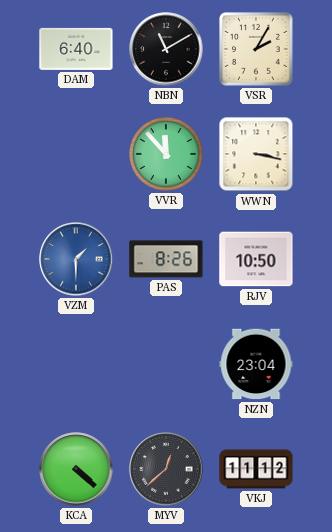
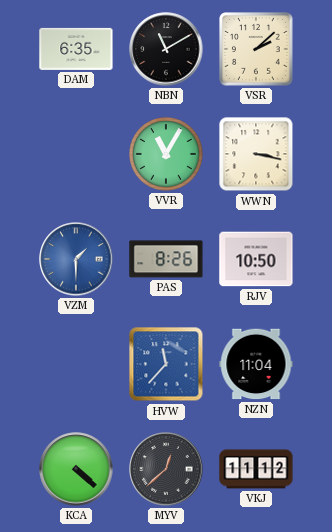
DAM: 6:40 -> 6:35 (76, 49)
VSR: 2:05 -> 2:08 (257, 50)
VVR: 11:53 -> 11:05 (167, 155)
HVW: none -> 11:37 (166, 364)
NZN: 23:04 -> 11:04 (256, 364)
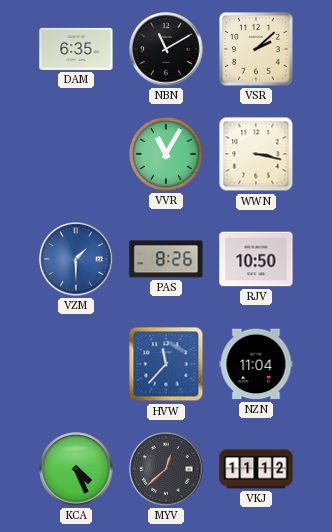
KCA: 4:22 -> 4:26 (76, 469)
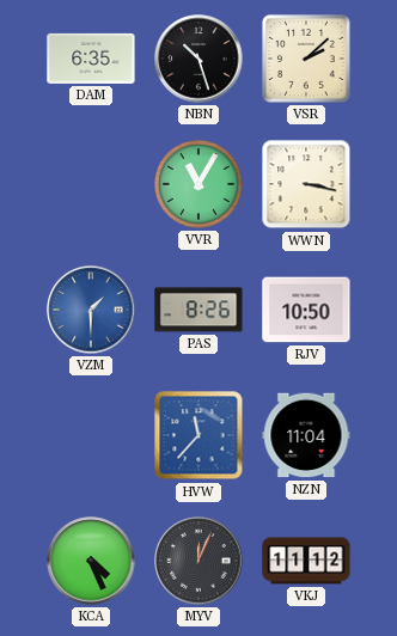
NBN: 11:10 -> 10:27 (198, 59)
MYV: 12:38 -> 12:04 (198, 561)
